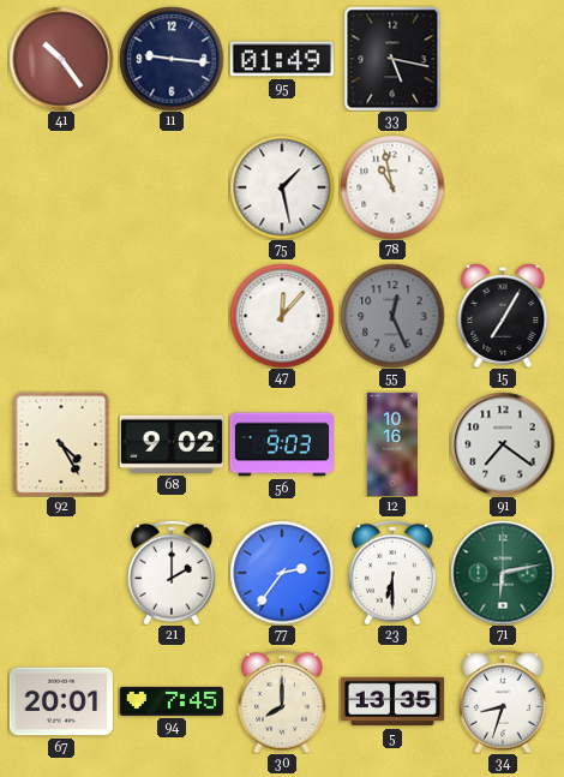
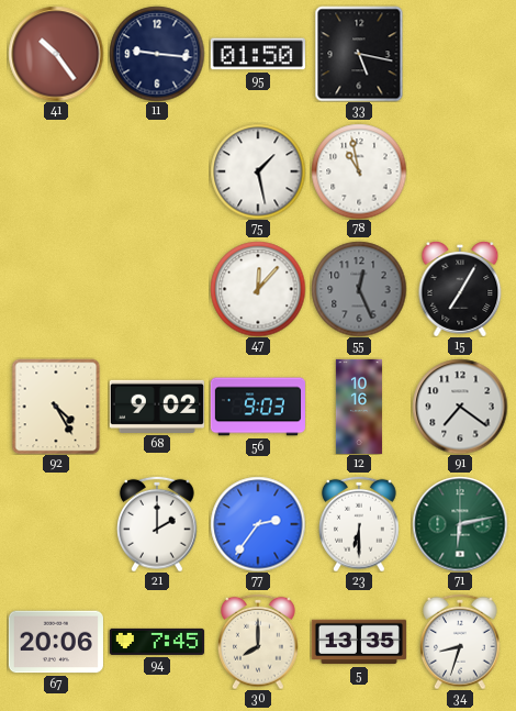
95: 01:49 -> 01:50 (258, 54)
67: 20:01 -> 20:06 (56, 642)
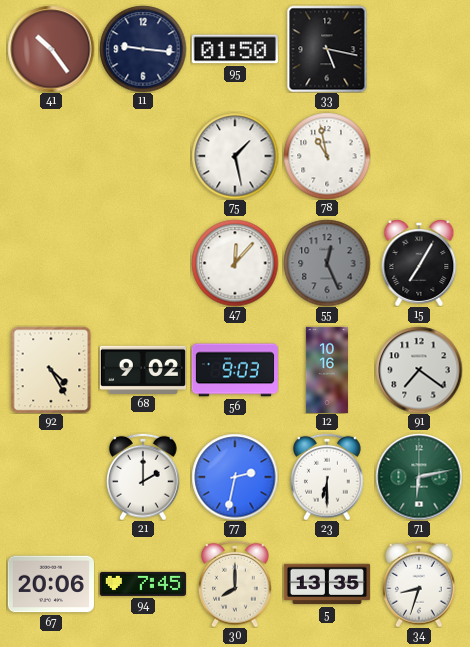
77: 2:36 -> 2:32 (235, 477)
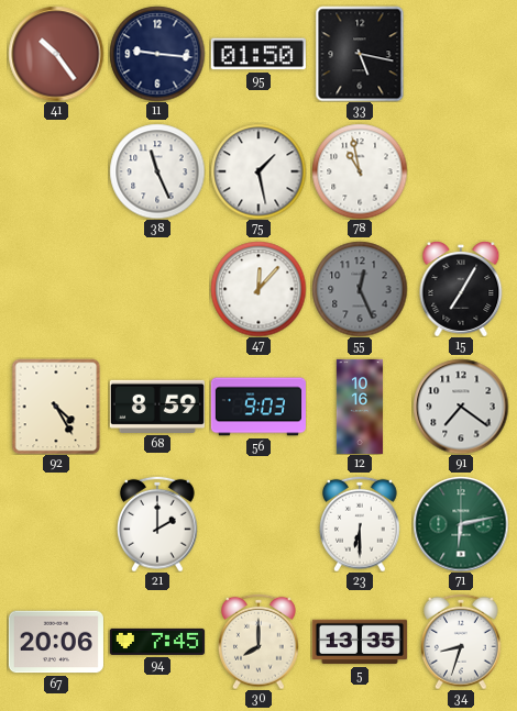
38: none -> 11:26 (157, 171)
68: 9:02 -> 8:59 (157, 407)
77: 2:32 -> none (235, 477)
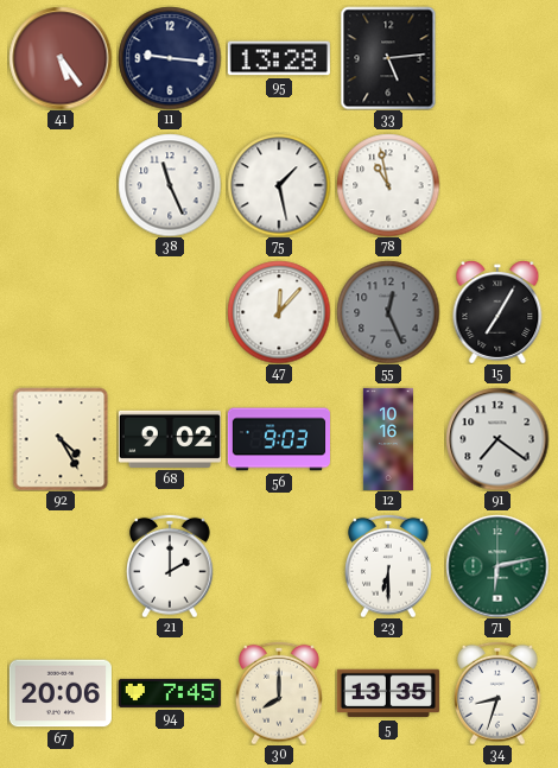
41: 10:24 -> 5:24 (61, 58)
95: 01:50 -> 13:28 (279, 58)
33: 5:17 -> 5:14 (388, 58)
68: 8:59 -> 9:02 (170, 439)
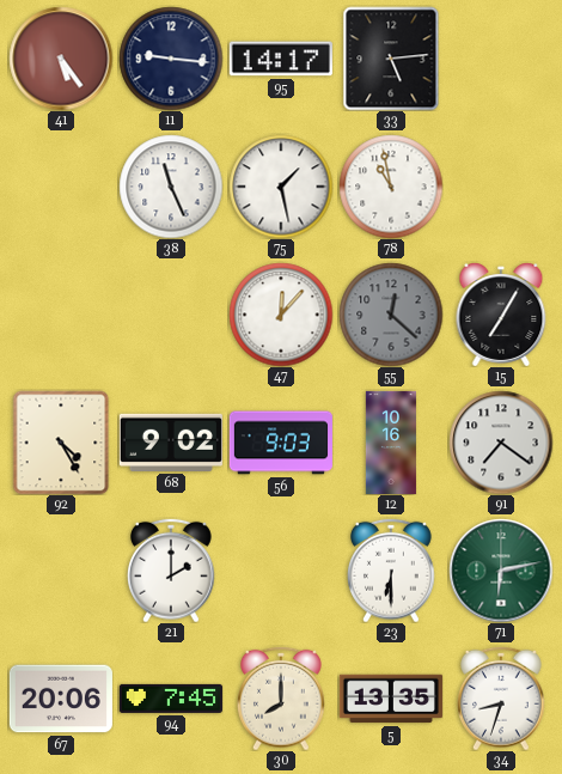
95: 13:28 -> 14:17 (281, 59)
55: 12:26 -> 12:22 (391, 315)
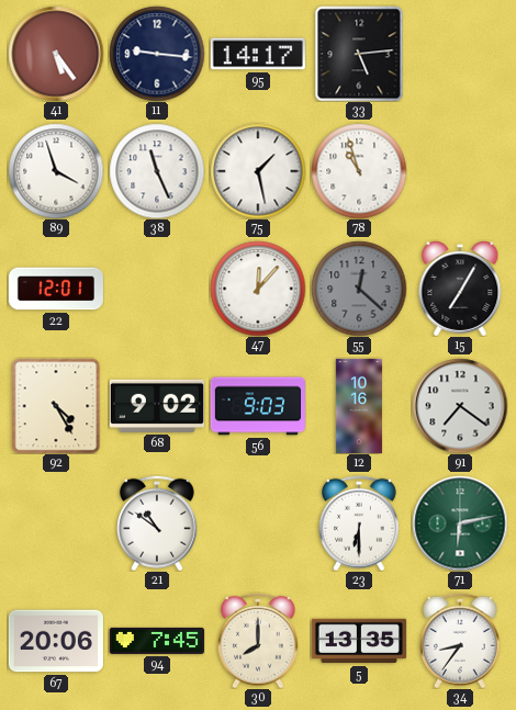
89: none -> 3:57 (56, 171)
78: 10:58 -> 10:57 (359, 171)
22: none -> 12:01 (56, 289)
21: 2:00 -> 10:51 (158, 523)
34: 8:33 -> 8:36 (461, 641)
